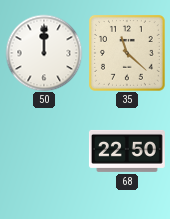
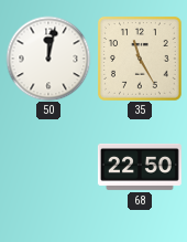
50: 12:00 -> 12:02 (48, 59)
35: 11:22 -> 11:25 (140, 59)
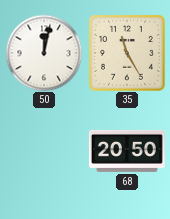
68: 22:50 -> 20:50 (127, 151)
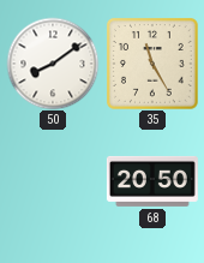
50: 12:02 -> 8:09 (53, 64)
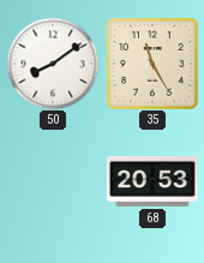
68: 20:50 -> 20:53 (152, 181)
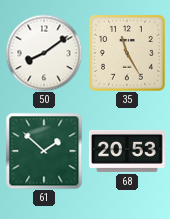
61: none -> 1:52 (44, 151)
